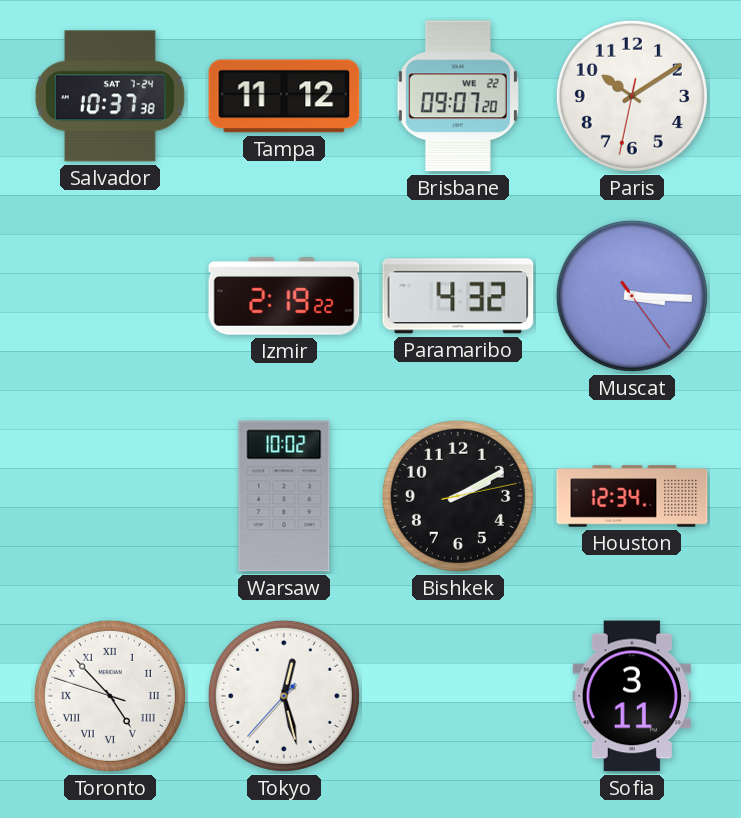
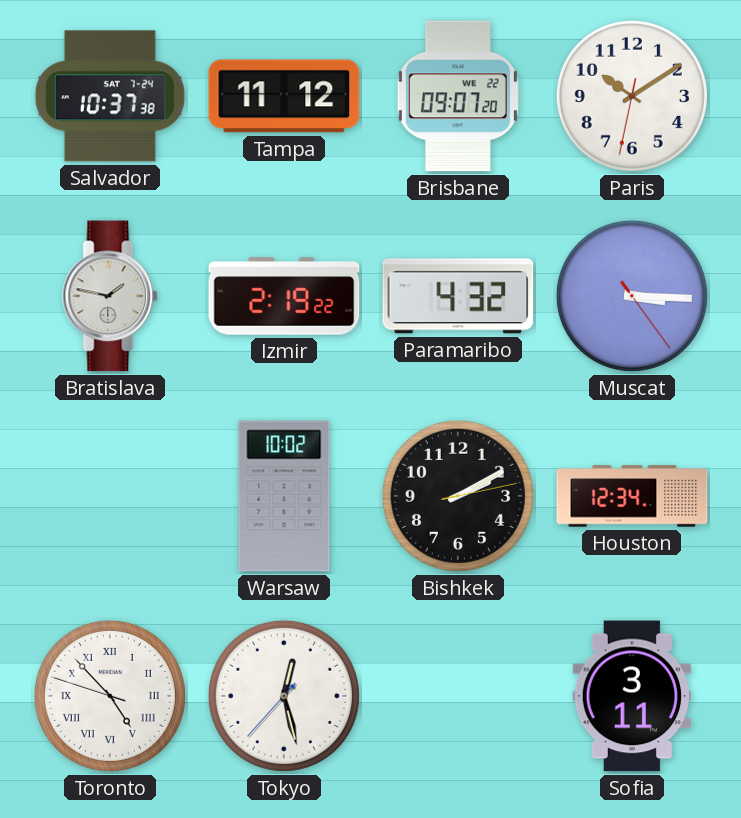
Bratislava: none -> 1:47 (111, 296)
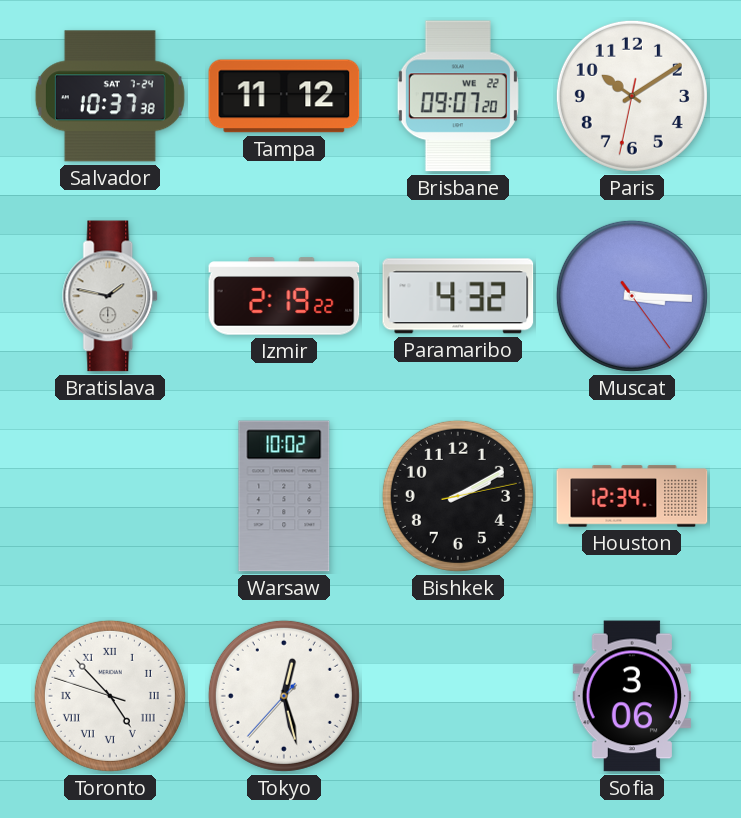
Sofia: 3:11 -> 3:06 (632, 696)
